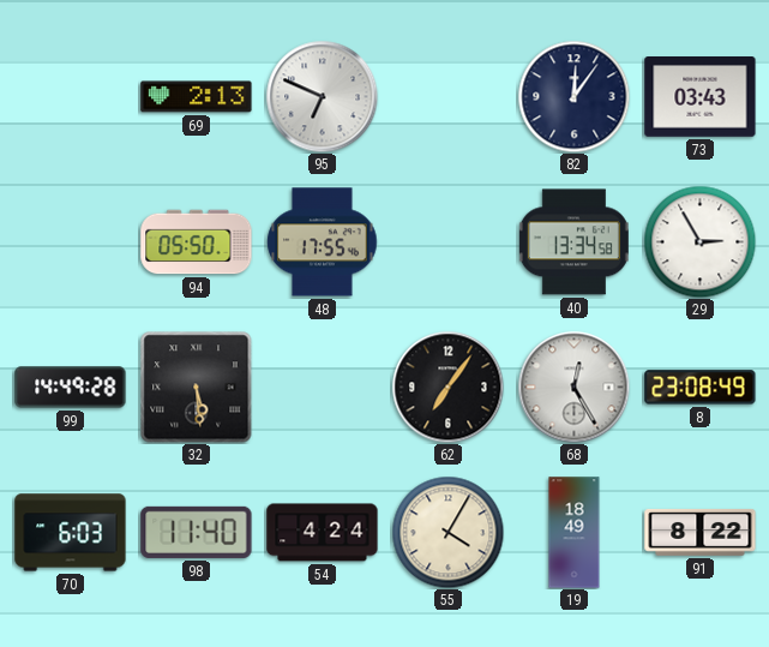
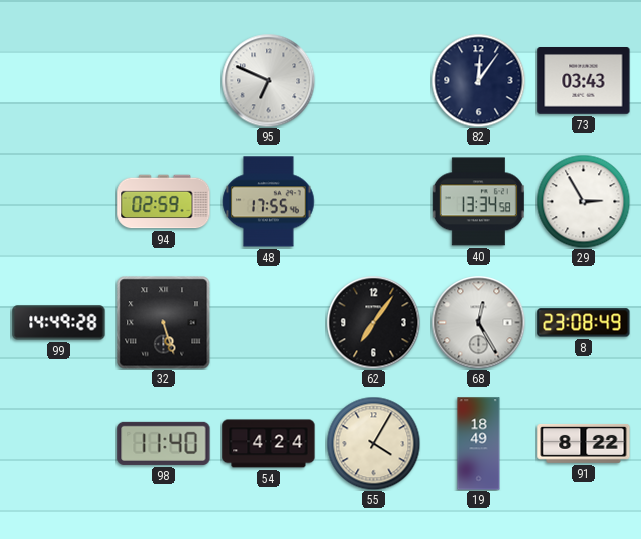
69: 2:13 -> none (197, 97)
94: 05:50 -> 02:59 (164, 202)
32: 5:29 -> 5:27 (163, 322)
70: 6:03 -> none (71, 533)
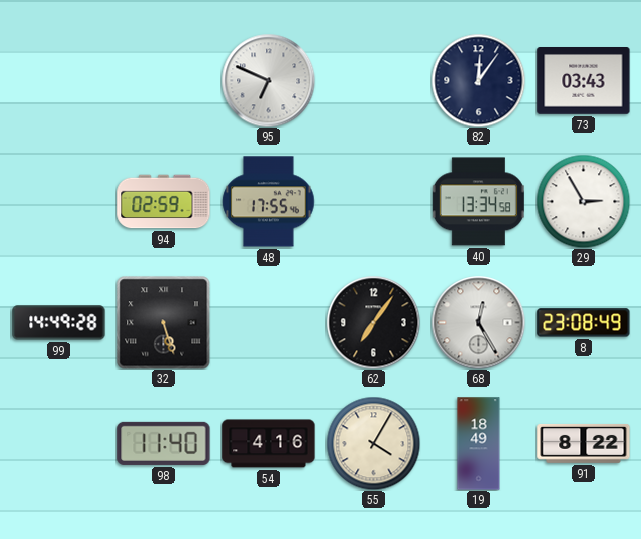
54: 4:24 -> 4:16 (269, 444)
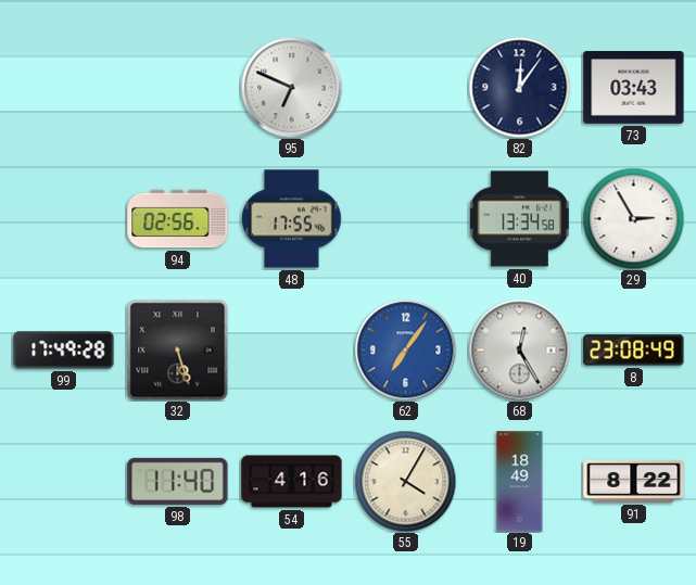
94: 02:59 -> 02:56 (178, 219)
99: 14:49 -> 17:49 (64, 351)
62 dial: black -> blue (405, 349)
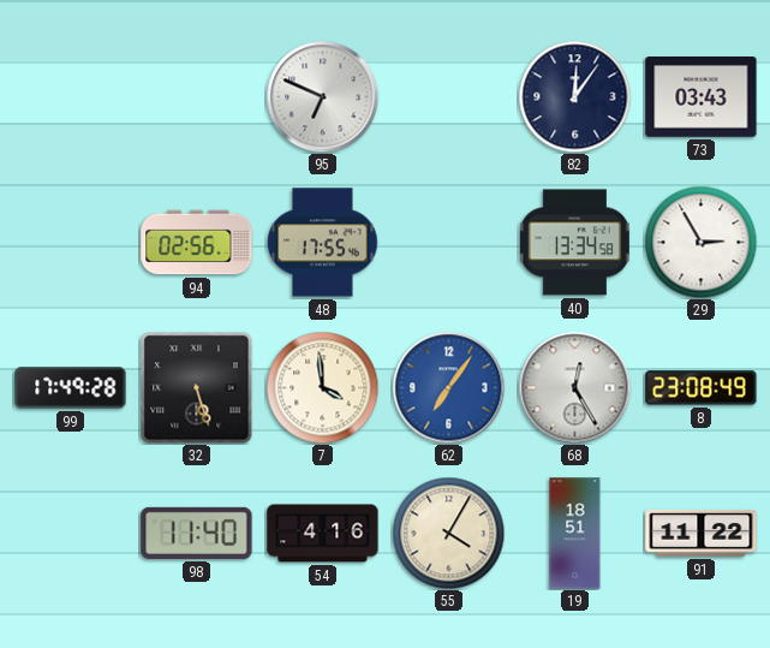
7: none -> 3:59 (322, 387)
19: 18:49 -> 18:51 (575, 534)
91: 8:22 -> 11:22 (702, 533)
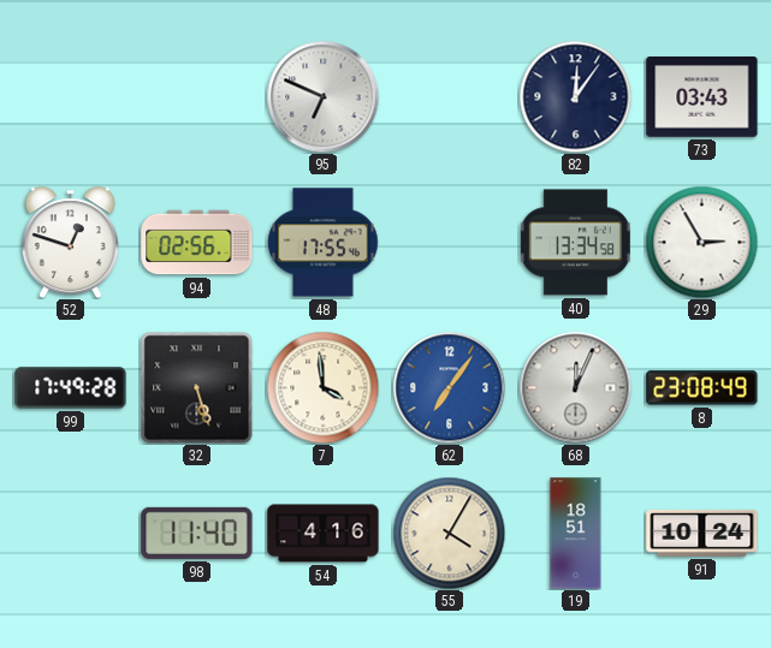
52: none -> 12:48 (70, 242)
68: 12:25 -> 12:04 (575, 387)
91: 11:22 -> 10:24 (702, 533)
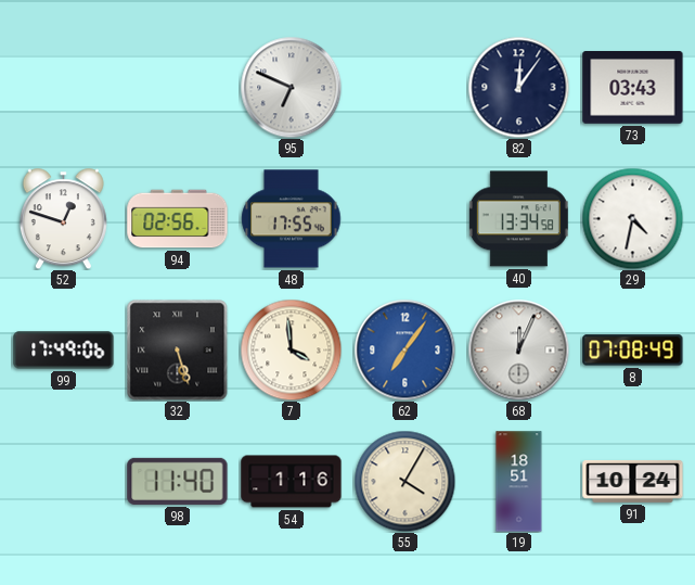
29: 2:55 -> 4:32 (632, 218)
99: 17:49:28 -> 17:49:06 (64, 351)
8: 23:08 -> 07:08 (633, 351)
54: 4:16 -> 1:16 (292, 482)
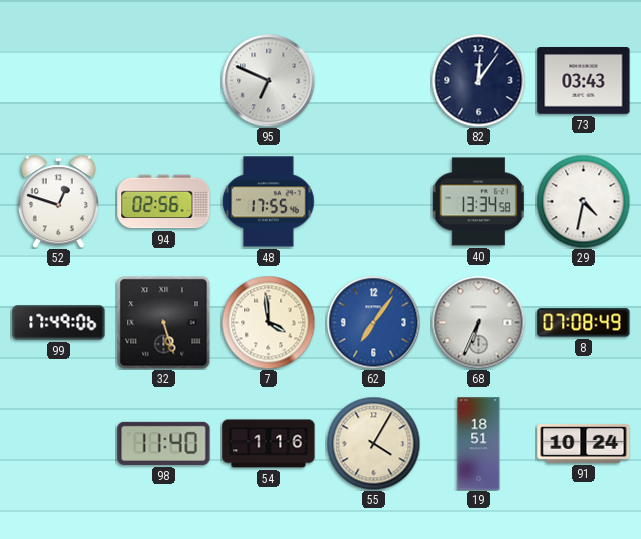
68: 12:04 -> 6:34 (478, 322)
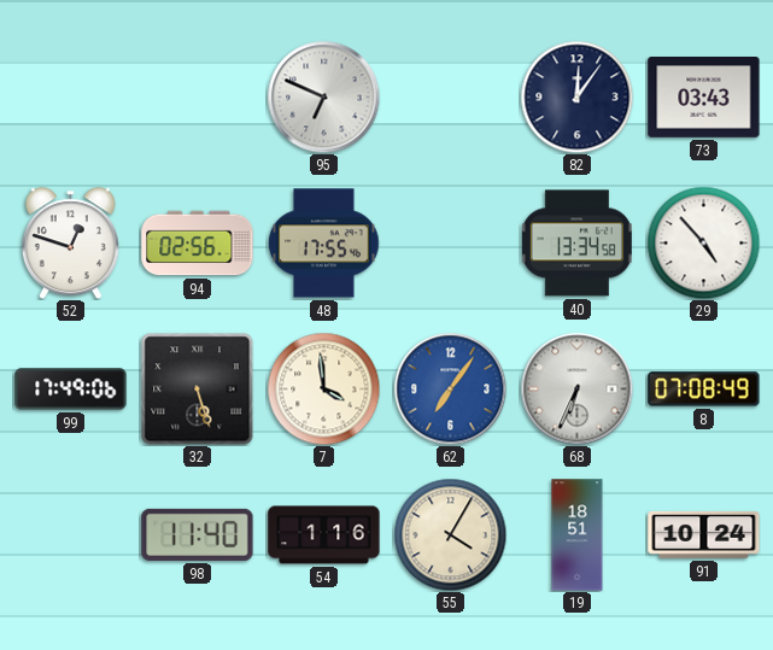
29: 4:32 -> 4:53 (703, 242)
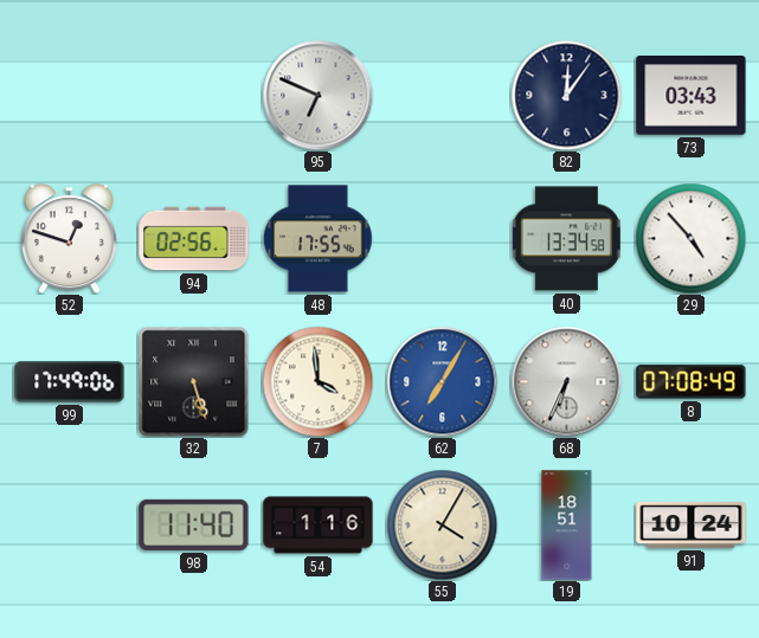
62: 7:06 -> 7:05 (442, 381)
